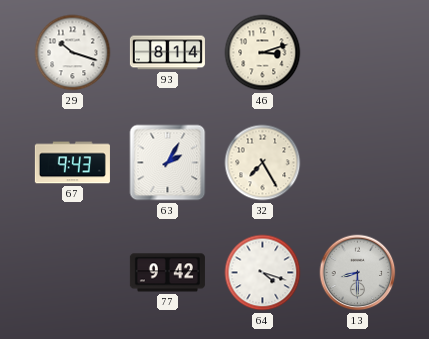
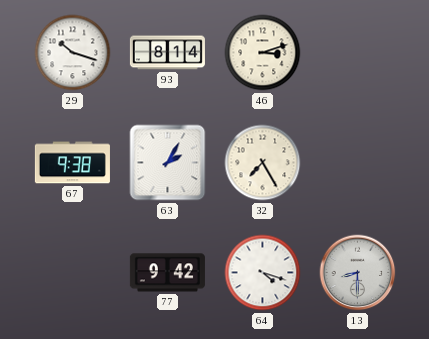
67: 9:43 -> 9:38 (72, 163)
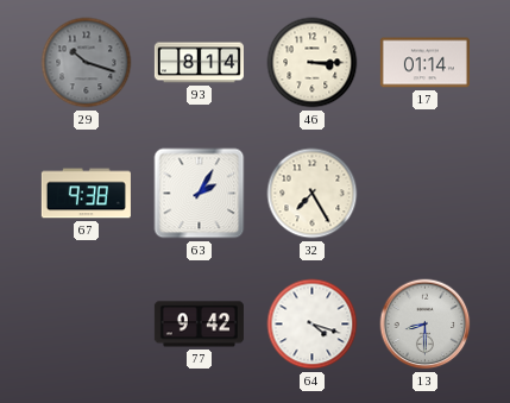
29 dial: white -> grey (87, 63)
46: 3:12 -> 3:15 (313, 63)
17: none -> 01:14 (424, 63)
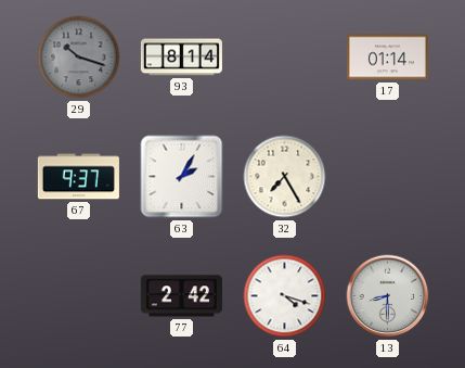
46: 3:15 -> none (313, 63)
67: 9:38 -> 9:37 (78, 177)
77: 9:42 -> 2:42 (181, 296)
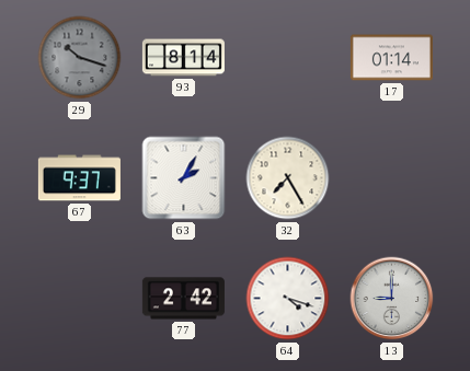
13: 8:30 -> 9:00 (392, 299)
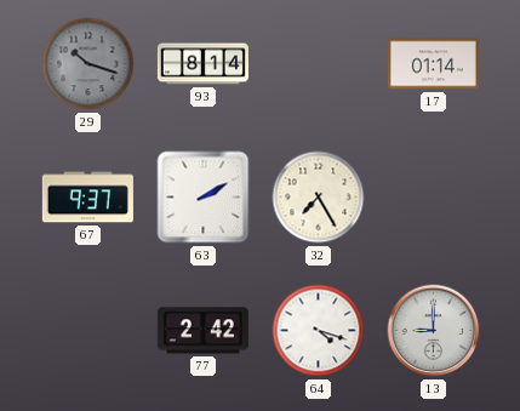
63: 2:05 -> 2:10 (204, 198)
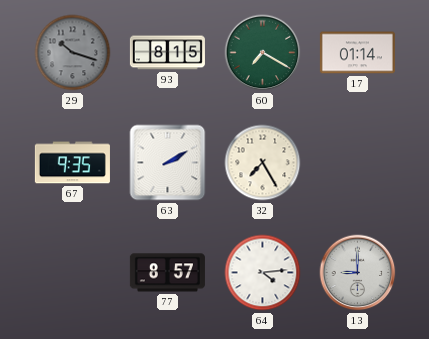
93: 8:14 -> 8:15 (167, 53)
60: none -> 7:20 (263, 53)
67: 9:37 -> 9:35 (72, 163)
77: 2:42 -> 8:57 (167, 273)
64: 4:18 -> 4:14 (263, 273)
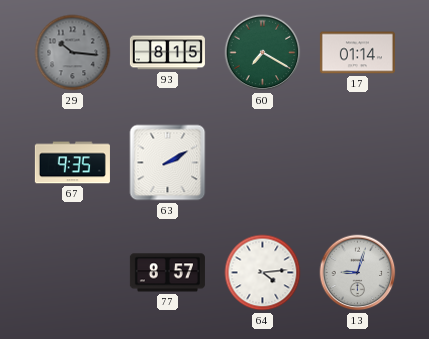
29: 10:18 -> 10:16 (73, 53)
32: 7:25 -> none (263, 163)
13: 9:00 -> 9:03 (358, 273)
